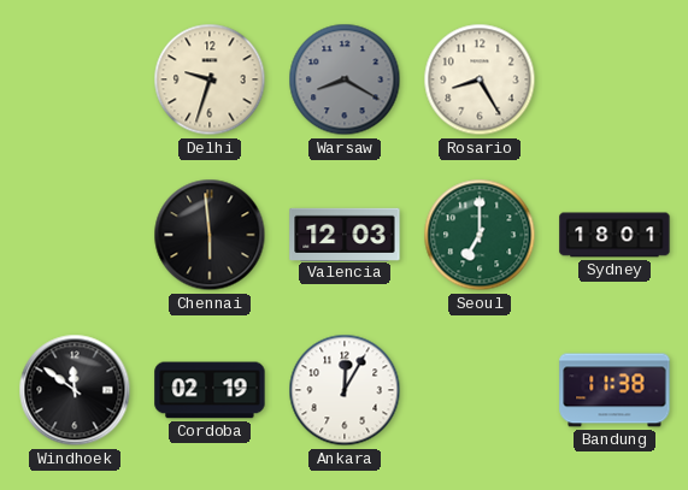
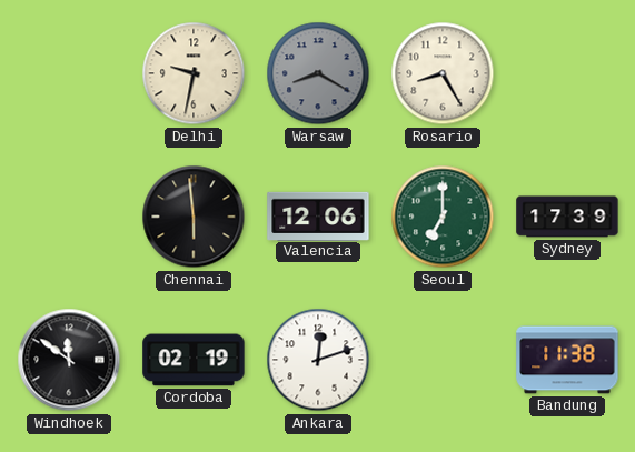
Delhi: 9:33 -> 9:32 (194, 73)
Valencia: 12:03 -> 12:06 (318, 215)
Sydney: 18:01 -> 17:39 (567, 217)
Ankara: 12:05 -> 12:12 (318, 360)
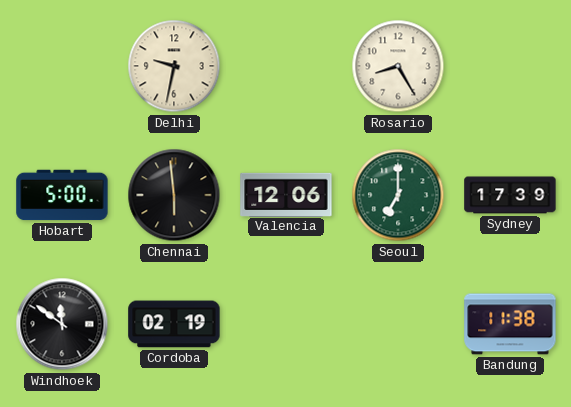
Warsaw: 8:20 -> none (318, 73)
Hobart: none -> 5:00 (62, 195)
Ankara: 12:12 -> none (318, 360)
